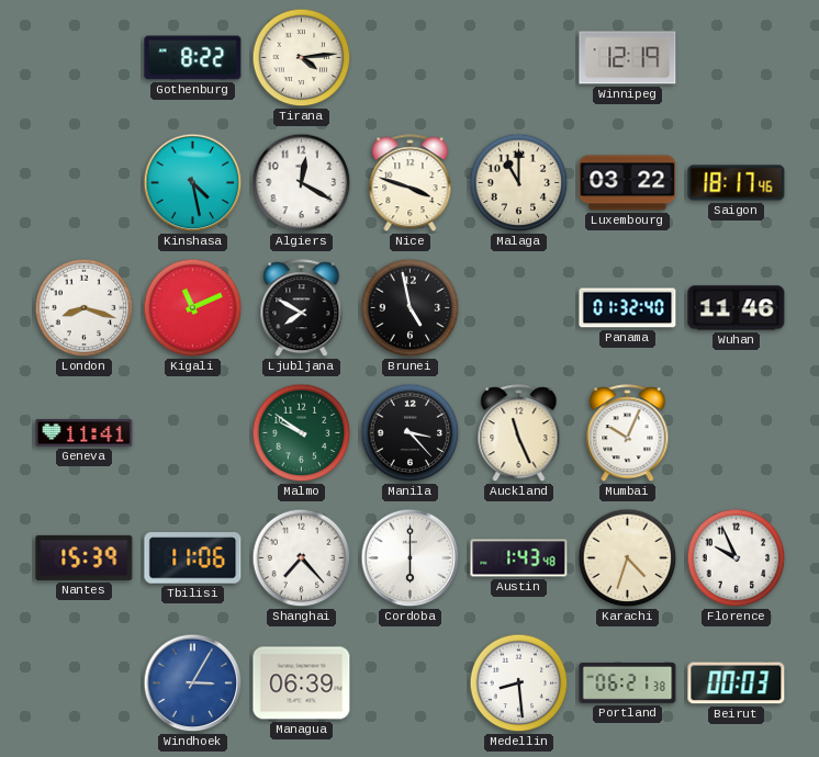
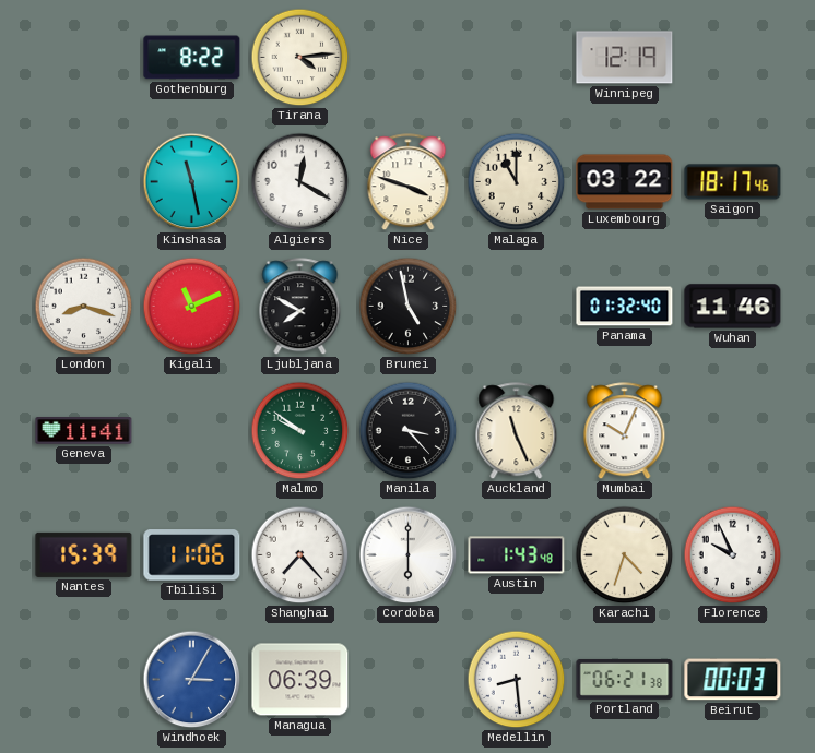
Kinshasa: 4:28 -> 11:28 (192, 182)
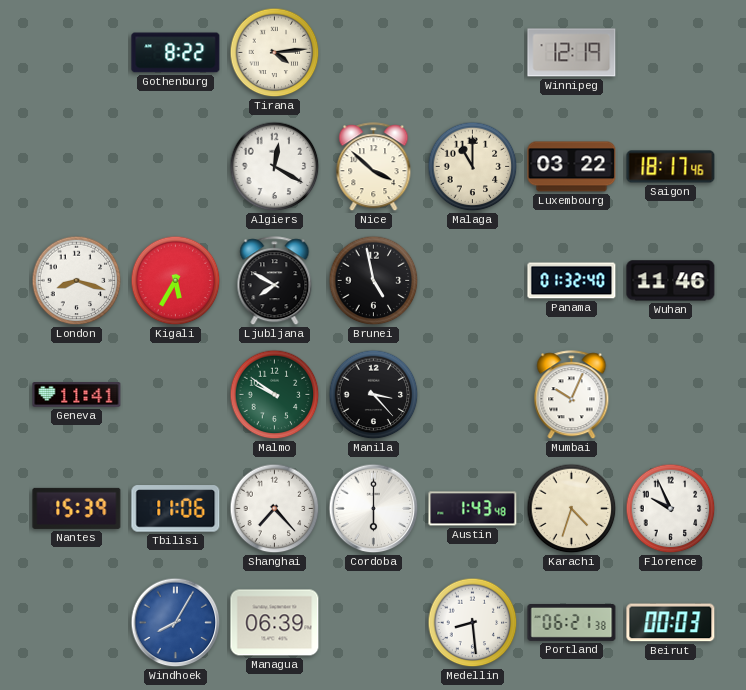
Kinshasa: 11:28 -> none (192, 182)
Nice: 3:48 -> 3:52 (374, 167)
Kigali: 11:11 -> 5:35 (176, 281)
Auckland: 11:26 -> none (517, 431)
Windhoek: 3:05 -> 8:05 (176, 623)
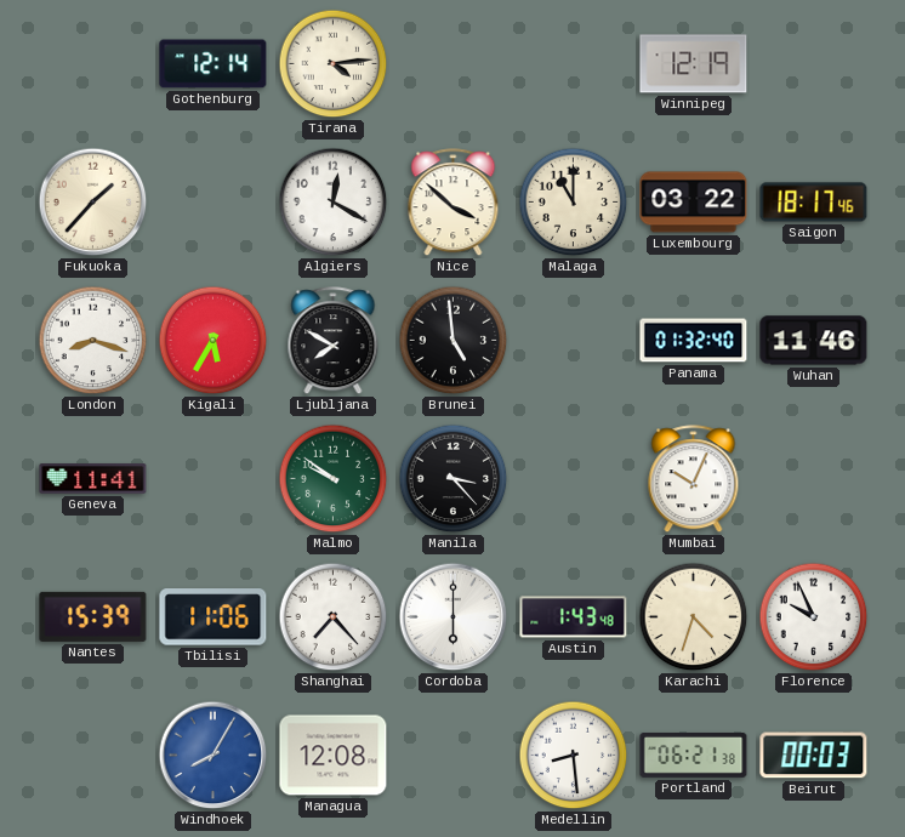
Gothenburg: 8:22 -> 12:14 (214, 64)
Fukuoka: none -> 1:37 (93, 203)
Brunei: 4:58 -> 4:59 (454, 341)
Managua: 06:39 -> 12:08 (334, 756)
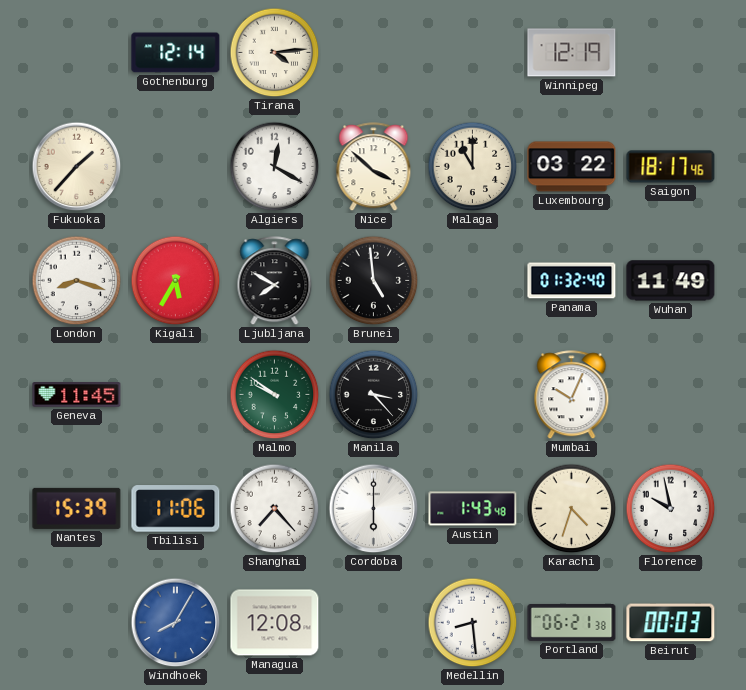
Wuhan: 11:46 -> 11:49 (671, 281)
Geneva: 11:41 -> 11:45 (77, 395)
Florence: 9:56 -> 9:58 (671, 509)
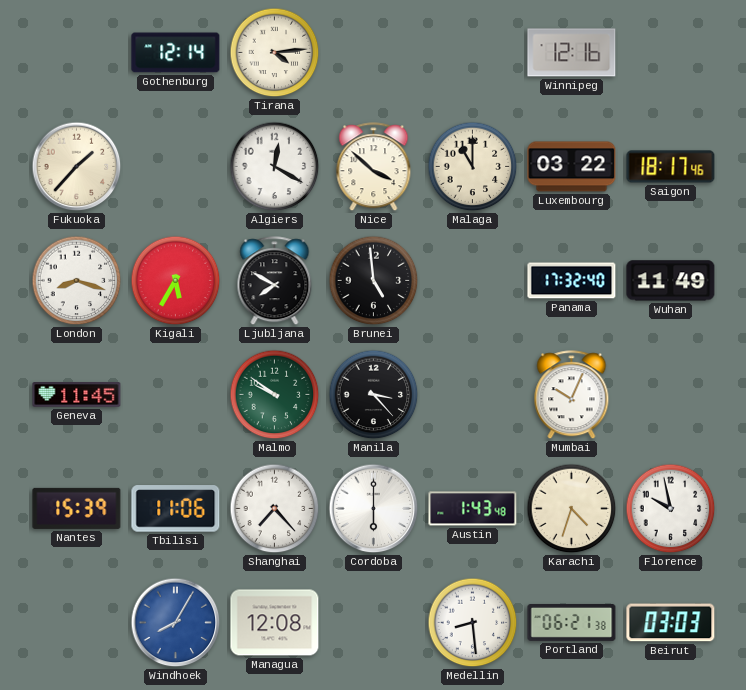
Winnipeg: 12:19 -> 12:16 (572, 53)
Panama: 01:32 -> 17:32 (572, 281)
Beirut: 00:03 -> 03:03 (671, 623)
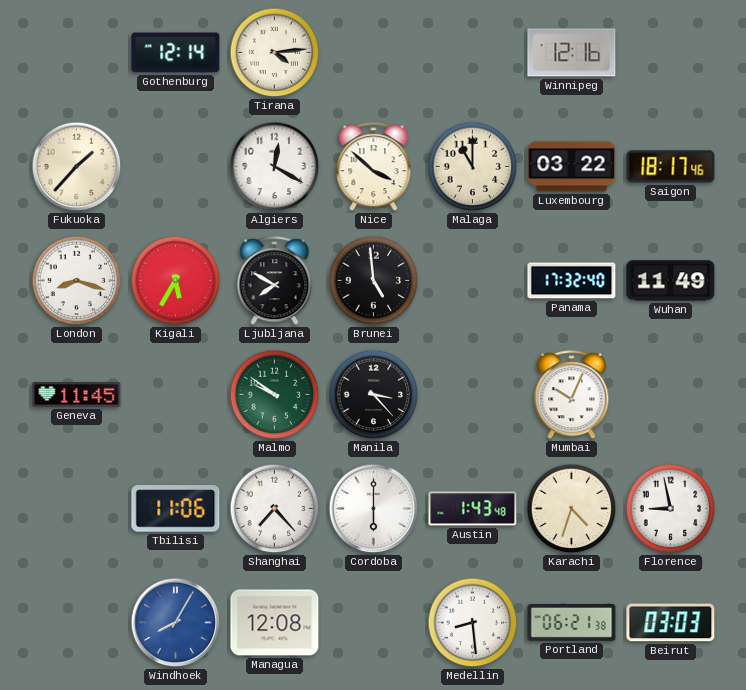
Nantes: 15:39 -> none (77, 508)
Florence: 9:58 -> 8:58 (671, 509)
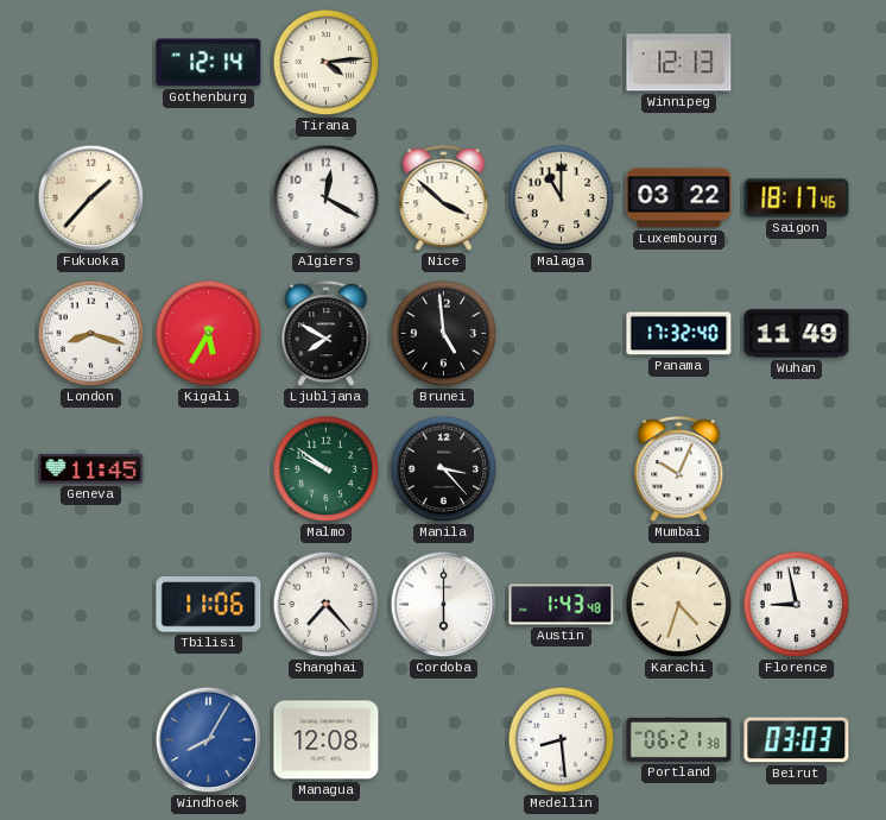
Winnipeg: 12:16 -> 12:13 (679, 63)
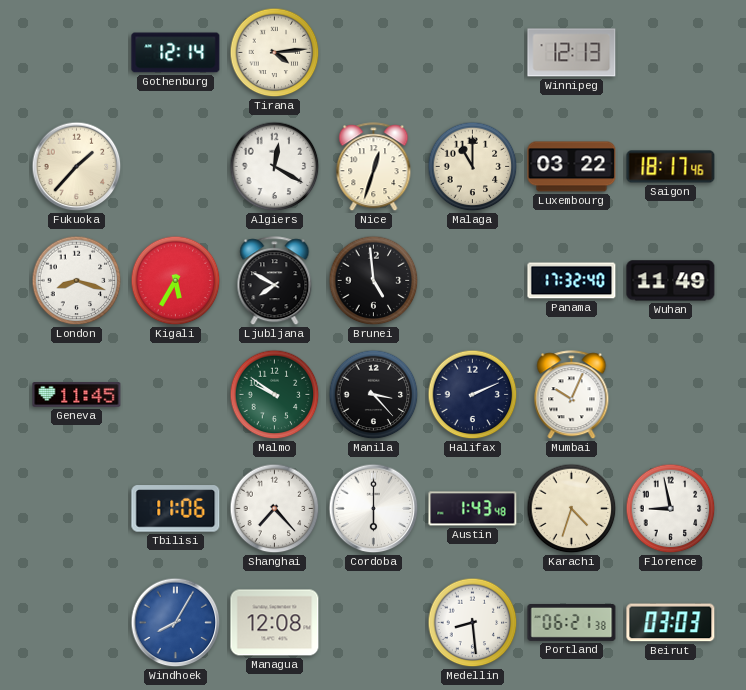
Nice: 3:52 -> 12:33 (374, 167)
Halifax: none -> 2:11 (473, 395)
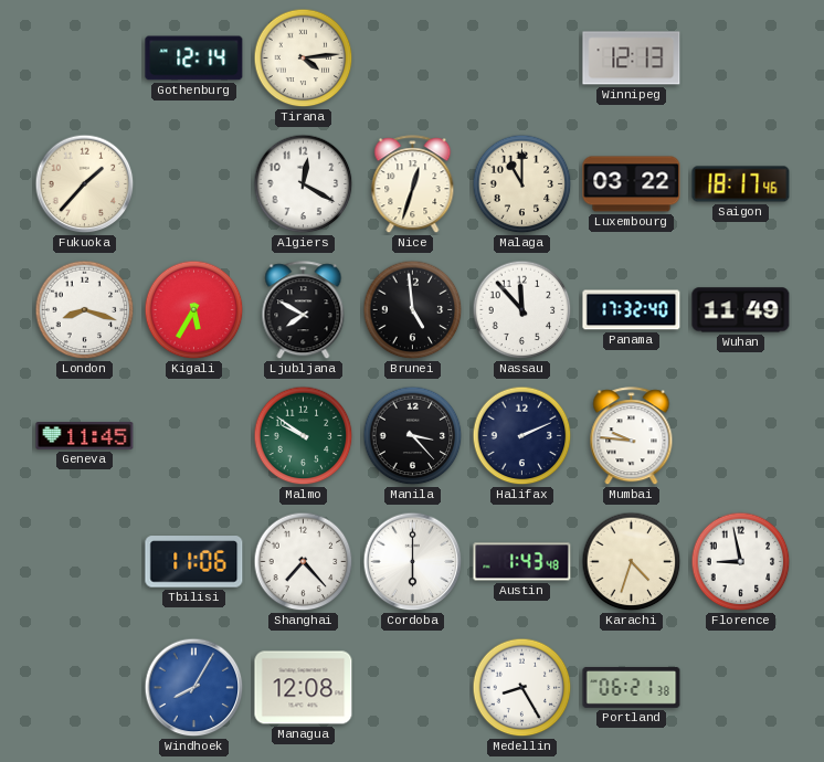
Nassau: none -> 11:53 (522, 310)
Mumbai: 10:04 -> 9:46 (632, 436)
Medellin: 8:29 -> 8:25 (522, 688)
Beirut: 03:03 -> none (671, 623)
